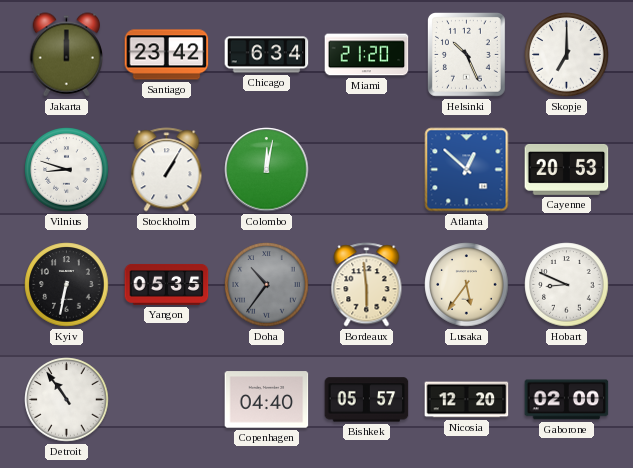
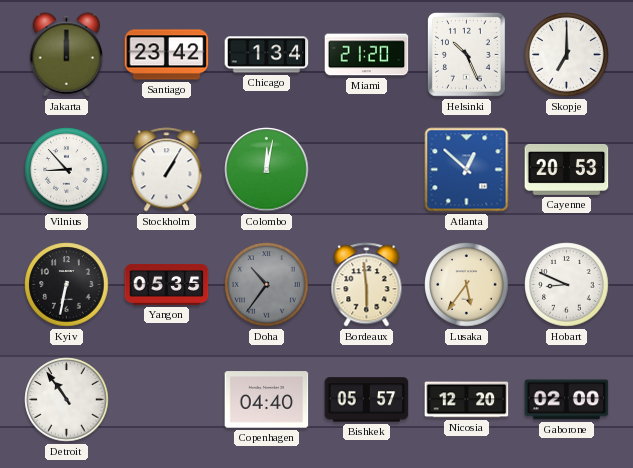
Chicago: 6:34 -> 1:34 (267, 55)
Vilnius: 8:48 -> 8:53 (67, 170)
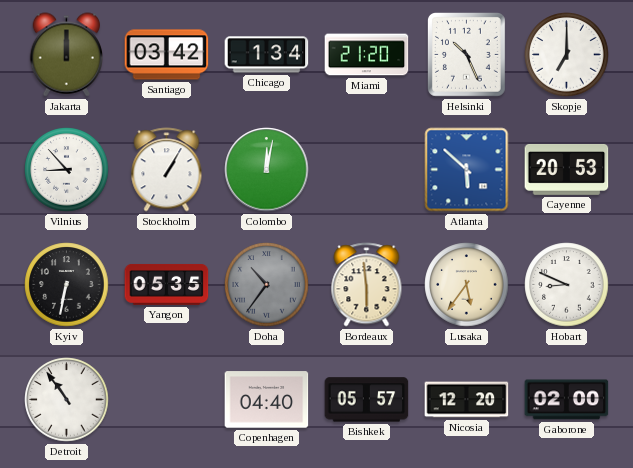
Santiago: 23:42 -> 03:42 (167, 55)
Atlanta: 12:52 -> 5:52 (467, 170)
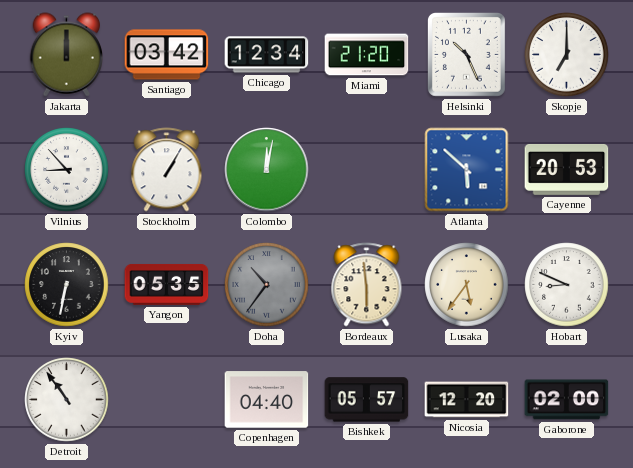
Chicago: 1:34 -> 12:34 (267, 55)
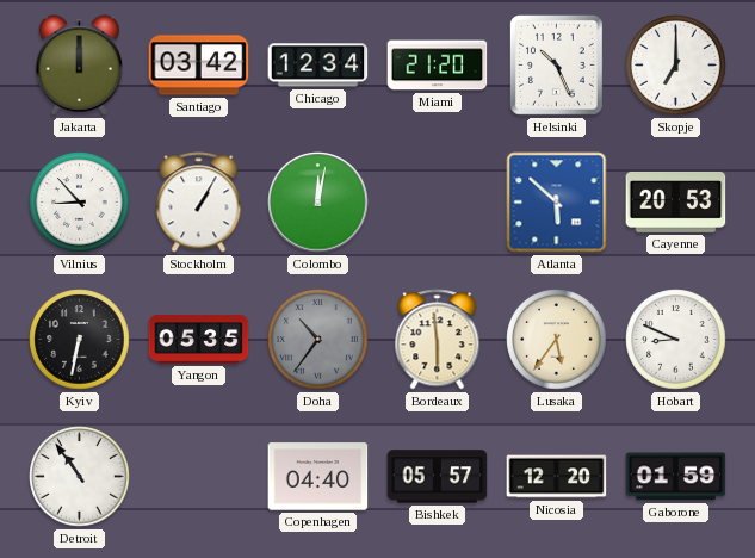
Gaborone: 02:00 -> 01:59 (676, 477)
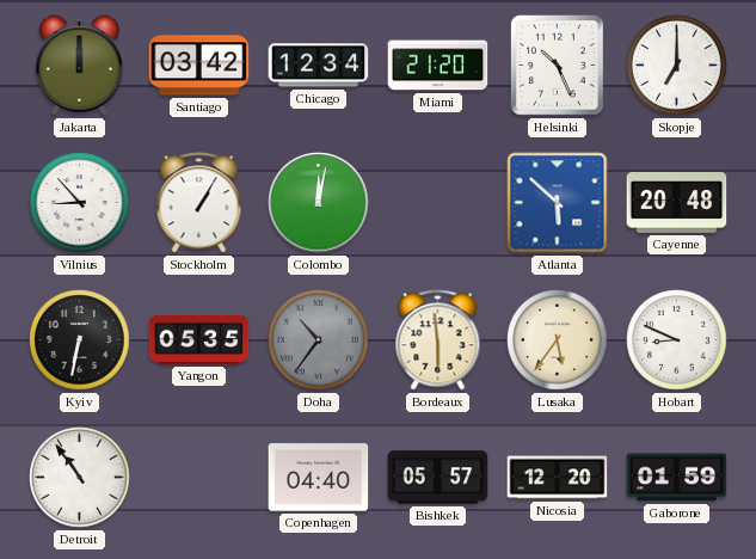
Cayenne: 20:53 -> 20:48 (677, 202)
